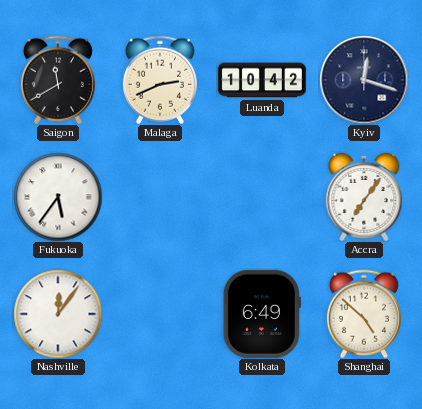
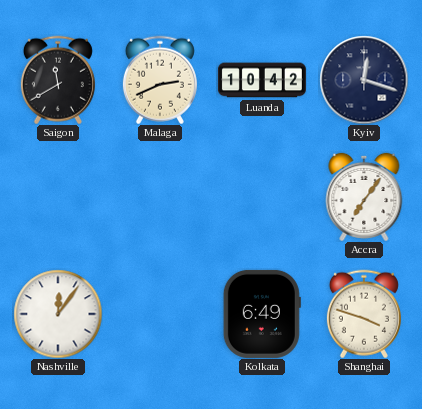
Fukuoka: 5:36 -> none (58, 197)
Shanghai: 4:52 -> 3:48 (364, 314)
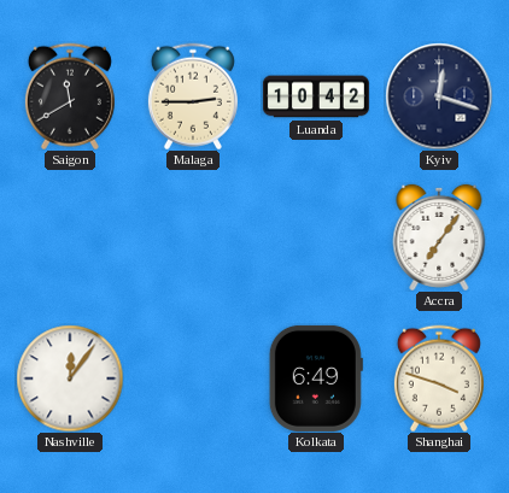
Malaga: 2:41 -> 2:45 (193, 96)
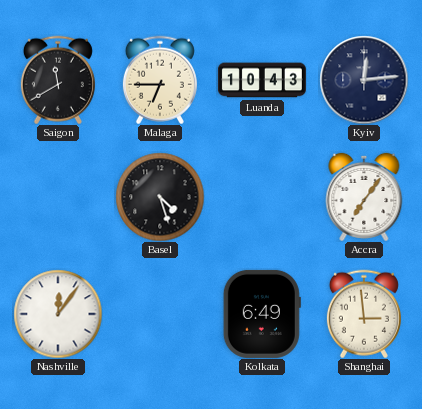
Malaga: 2:45 -> 6:45 (160, 80)
Luanda: 10:42 -> 10:43 (262, 80)
Kyiv: 12:18 -> 12:14 (364, 80)
Basel: none -> 4:27 (160, 197)
Shanghai: 3:48 -> 2:59 (364, 314)
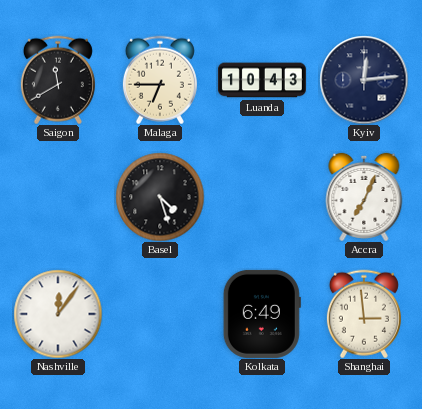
Accra: 7:06 -> 7:04 (364, 197)
